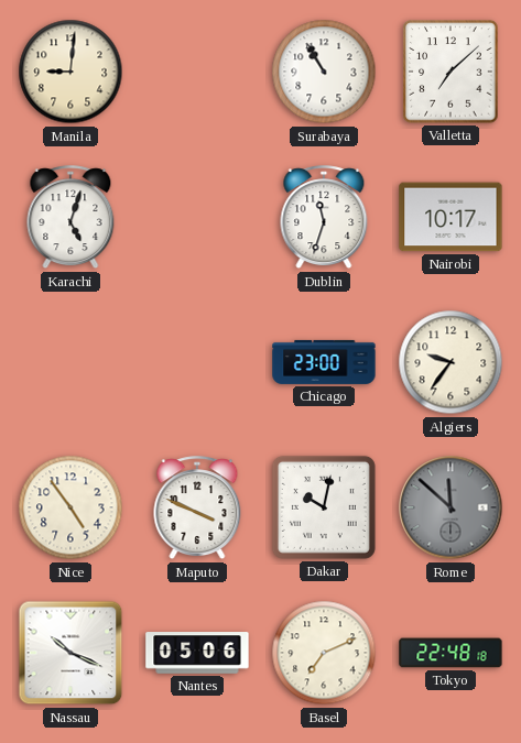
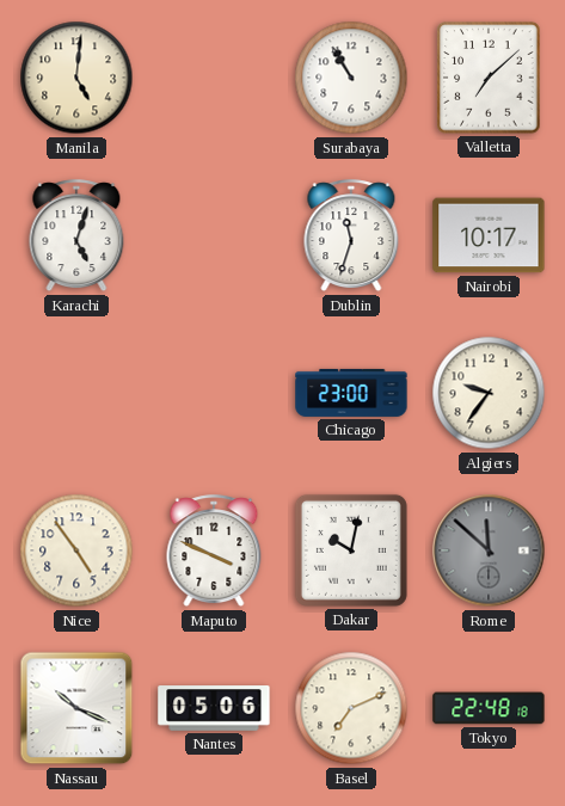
Manila: 9:01 -> 5:01 (76, 78)
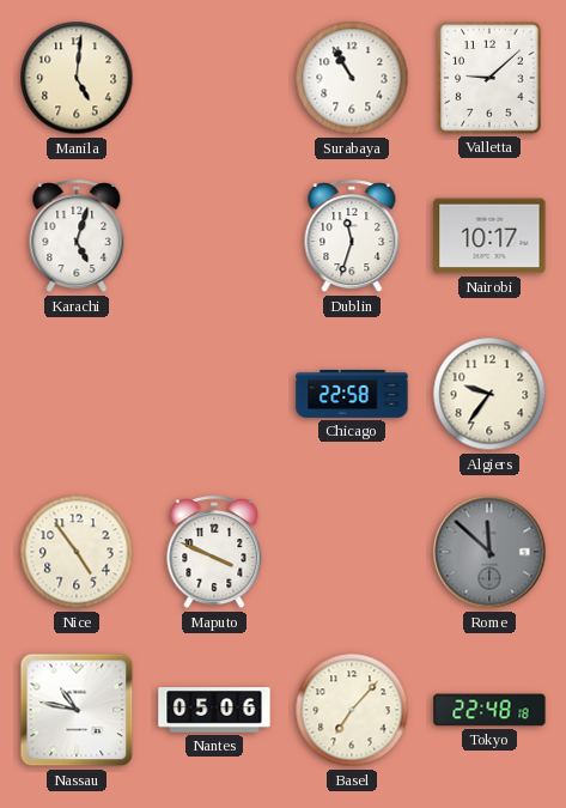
Valletta: 7:08 -> 9:08 (489, 78)
Chicago: 23:00 -> 22:58 (352, 394)
Dakar: 10:02 -> none (351, 550)
Nassau: 10:19 -> 10:47 (77, 710)
Basel: 7:11 -> 7:07 (352, 710)
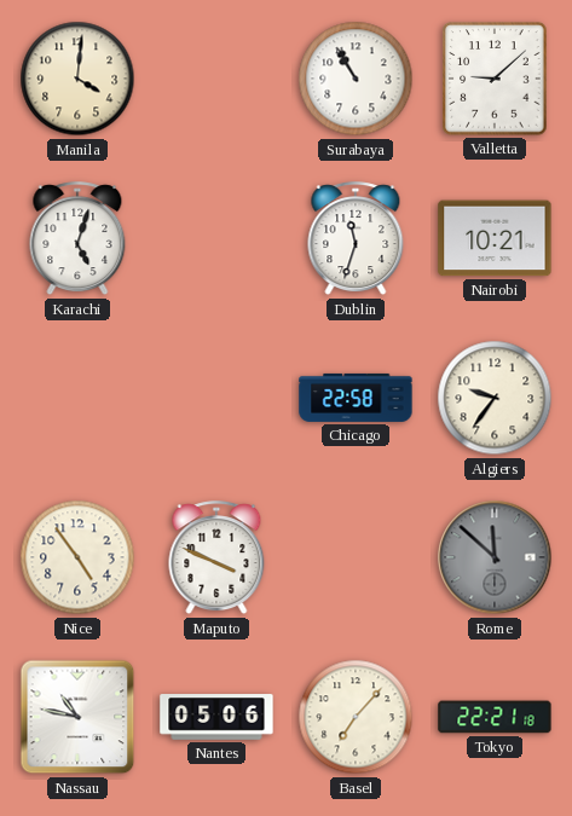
Manila: 5:01 -> 4:01 (77, 79)
Nairobi: 10:17 -> 10:21 (495, 238)
Tokyo: 22:48 -> 22:21 (495, 717)
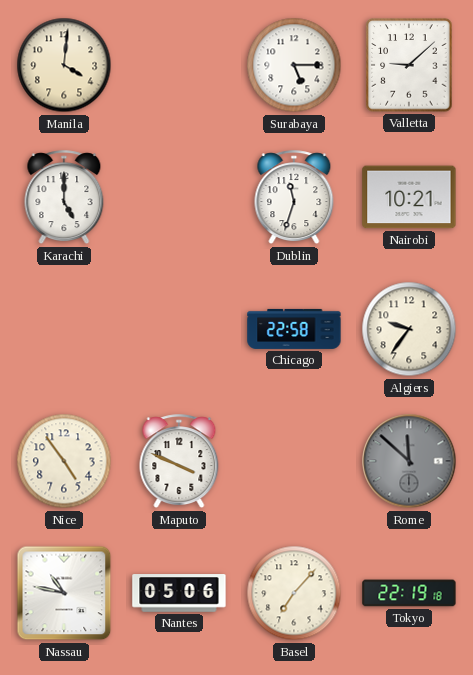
Surabaya: 10:55 -> 5:15 (294, 65)
Karachi: 5:03 -> 5:00 (64, 198)
Tokyo: 22:21 -> 22:19 (409, 593)
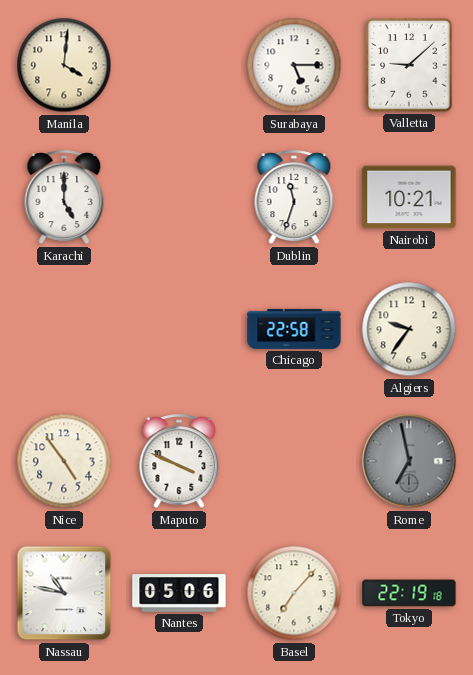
Rome: 11:52 -> 6:58 (409, 461)
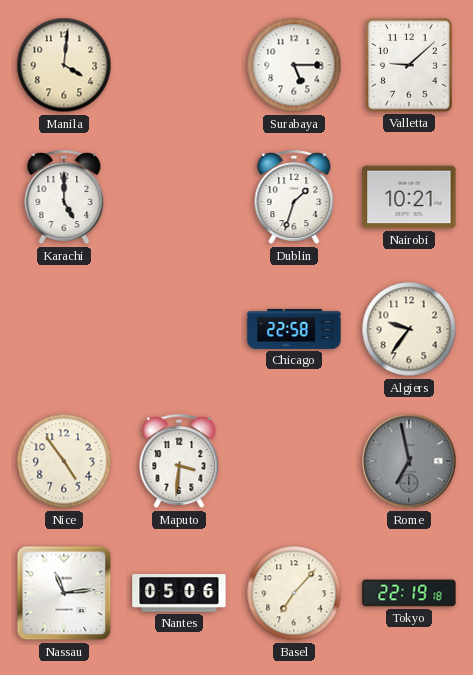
Dublin: 11:33 -> 1:33 (294, 198)
Maputo: 3:49 -> 3:31 (179, 462)
Nassau: 10:47 -> 11:14 (64, 593)
